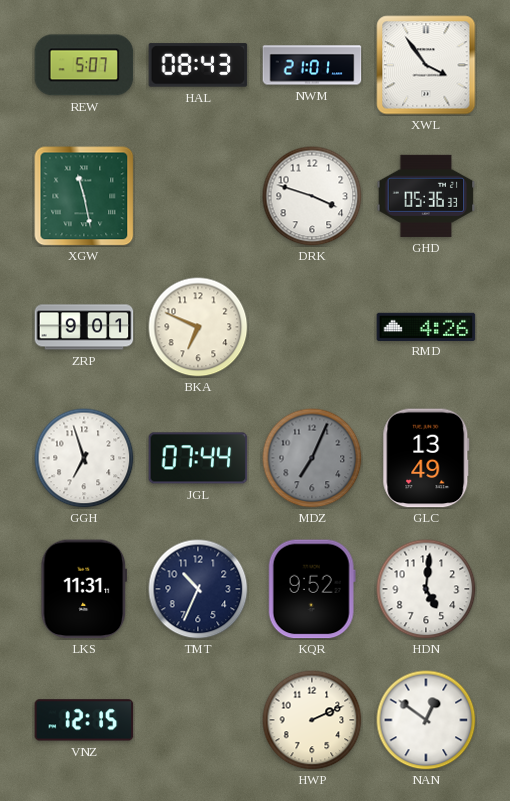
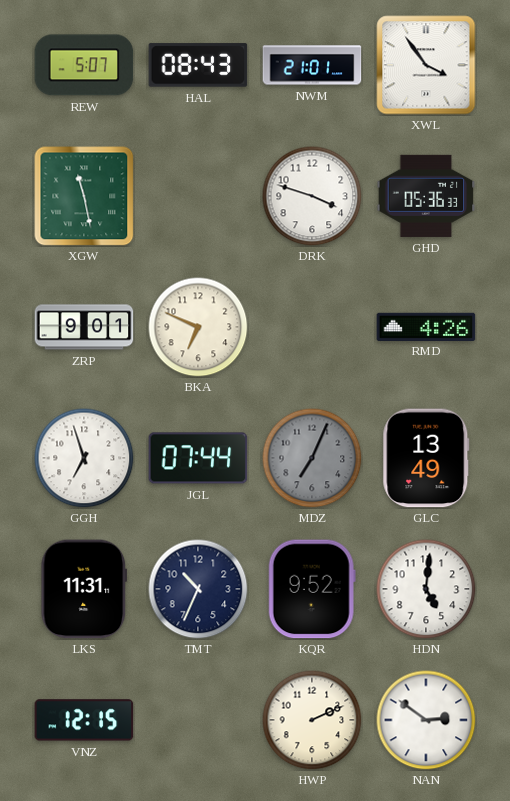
NAN: 12:51 -> 2:51 (426, 720)
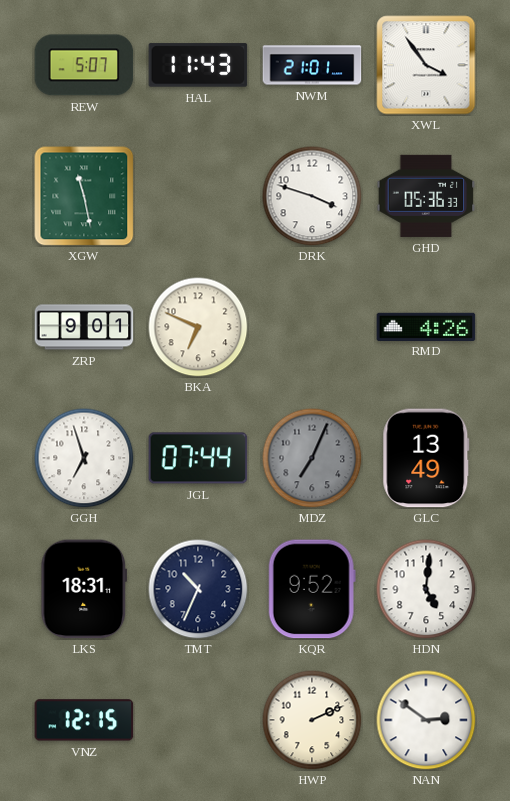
HAL: 08:43 -> 11:43 (198, 65)
LKS: 11:31 -> 18:31 (84, 589)
